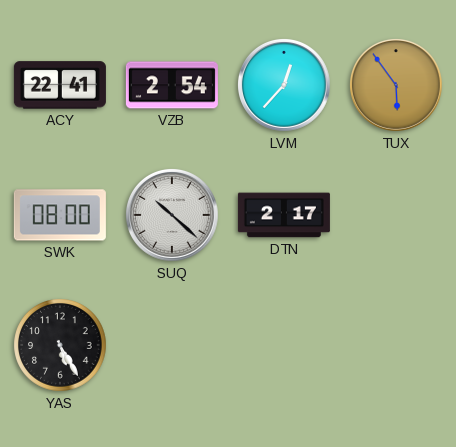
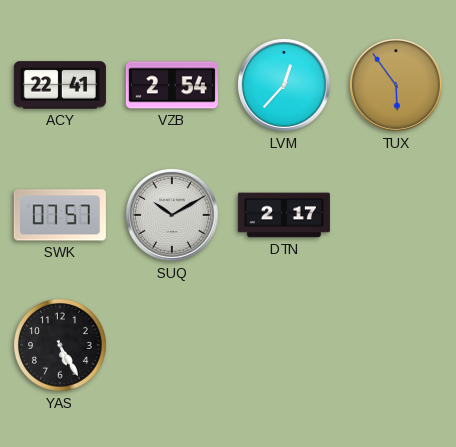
SWK: 08:00 -> 07:57 (60, 215)
SUQ: 10:22 -> 10:10 (173, 216)
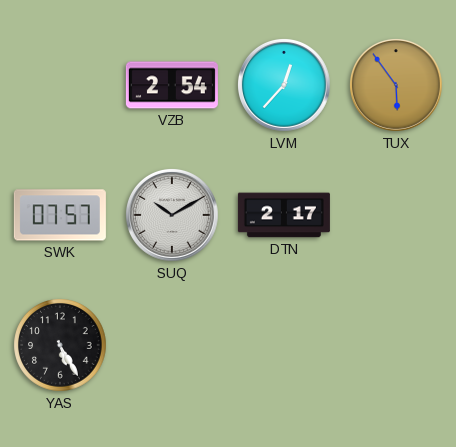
ACY: 22:41 -> none (60, 85)
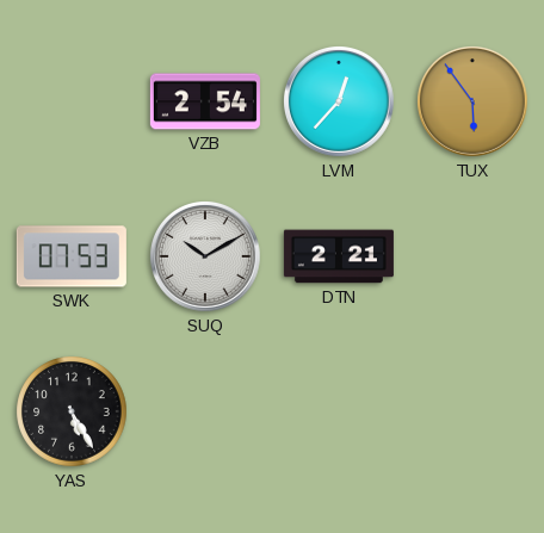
SWK: 07:57 -> 07:53 (72, 256)
DTN: 2:17 -> 2:21 (339, 256)
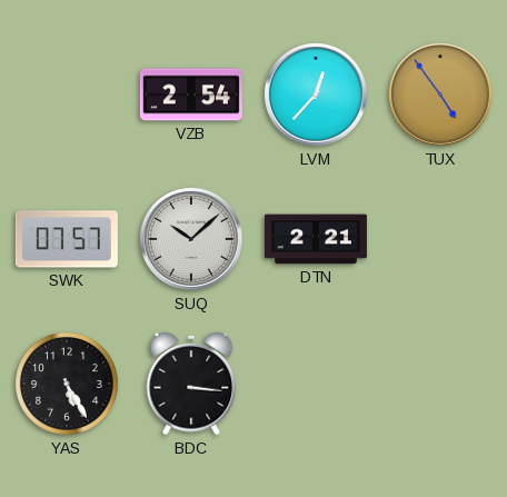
TUX: 5:54 -> 4:54 (441, 96)
SWK: 07:53 -> 07:57 (67, 239)
SUQ: 10:10 -> 10:08 (192, 240)
BDC: none -> 3:16 (191, 384)
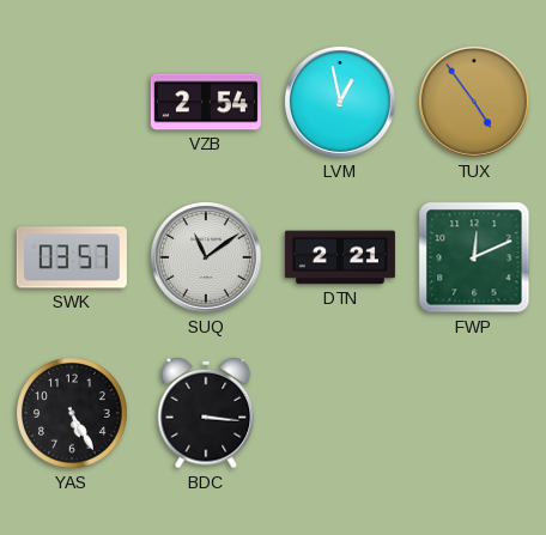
LVM: 12:37 -> 12:58 (341, 103)
SWK: 07:57 -> 03:57 (72, 257)
SUQ: 10:08 -> 11:09 (207, 259)
FWP: none -> 12:11 (474, 257)
